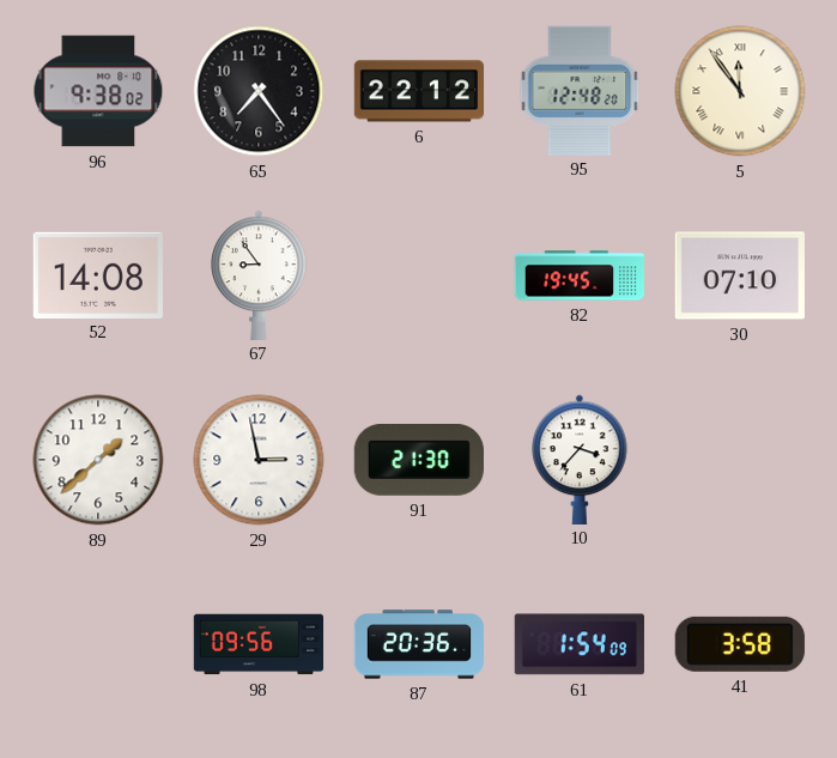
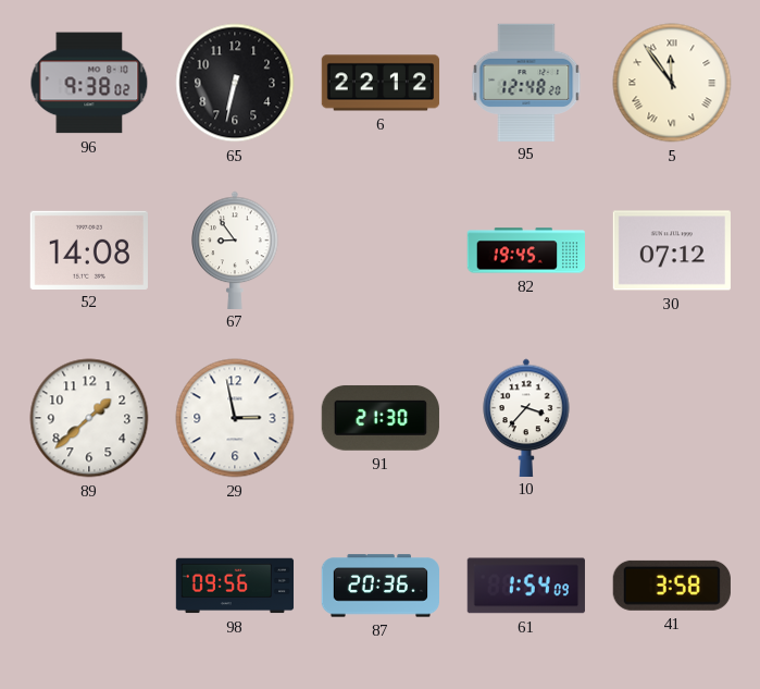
65: 7:24 -> 6:32 (235, 83)
30: 07:10 -> 07:12 (672, 250)
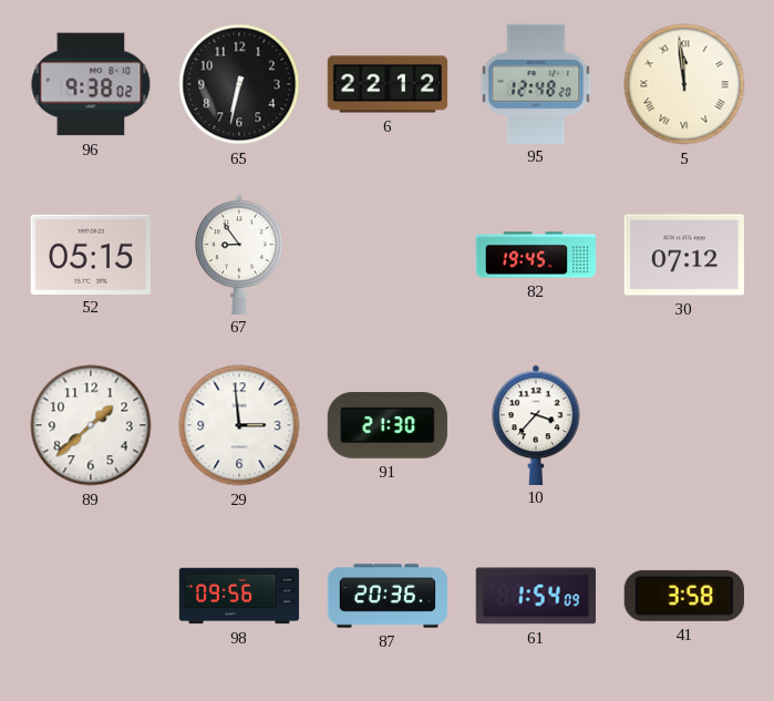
5: 11:54 -> 11:59 (684, 84)
52: 14:08 -> 05:15 (90, 254)
29: 2:58 -> 2:59 (239, 425)
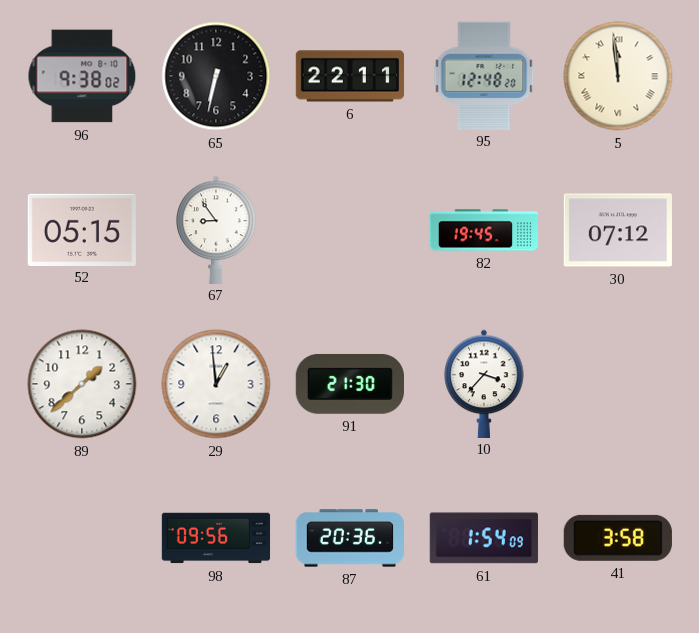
6: 22:12 -> 22:11 (350, 76)
29: 2:59 -> 12:59 (216, 384)
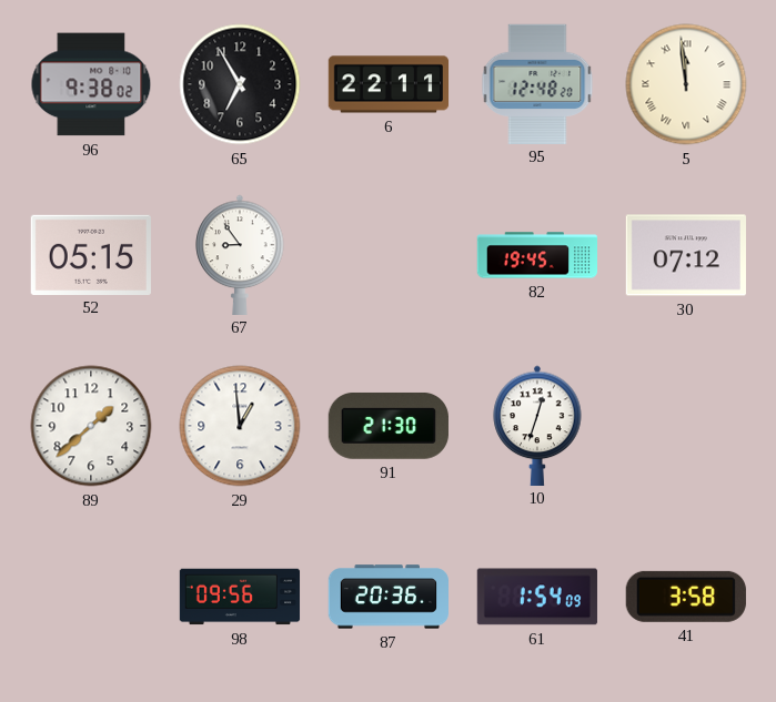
65: 6:32 -> 6:55 (240, 84)
10: 3:37 -> 12:33 (537, 425)
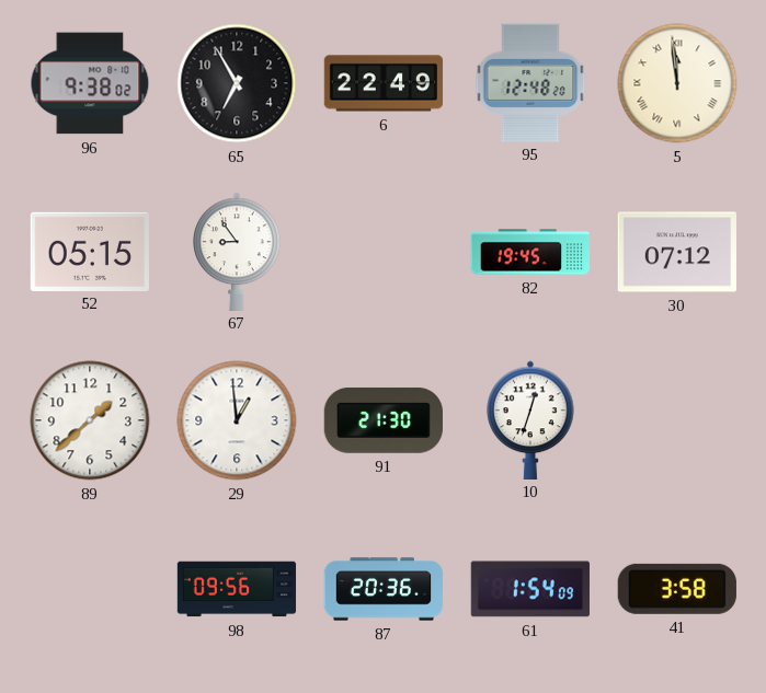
6: 22:11 -> 22:49 (384, 83)
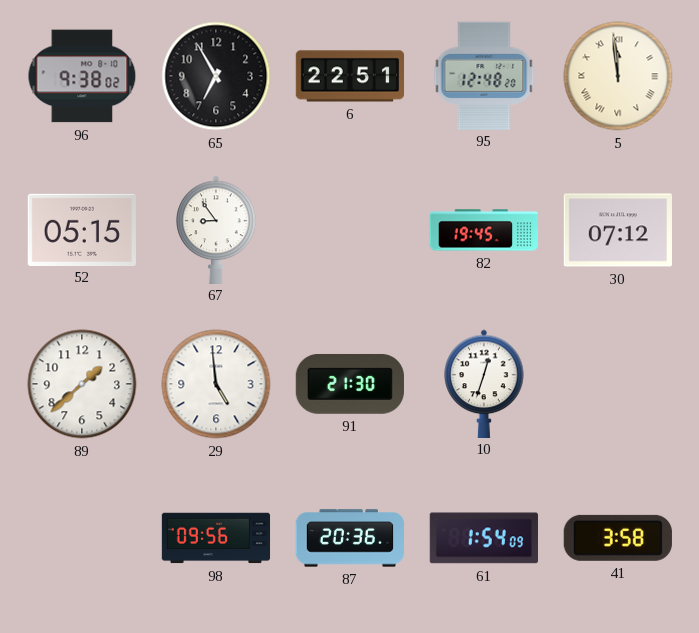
6: 22:49 -> 22:51 (350, 76)
29: 12:59 -> 4:59 (216, 384)
